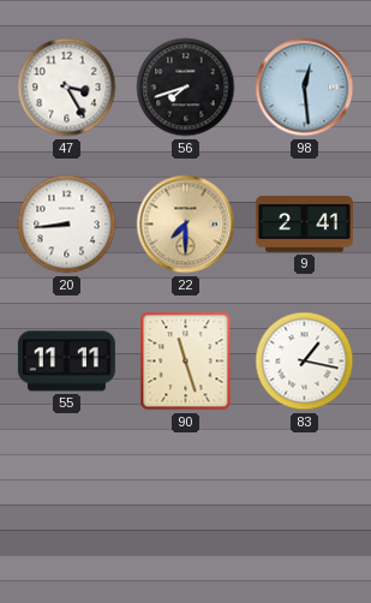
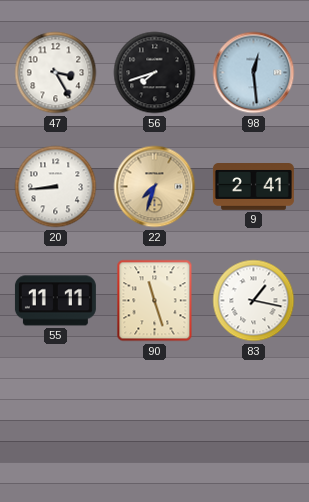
22: 7:30 -> 7:33 (155, 187)
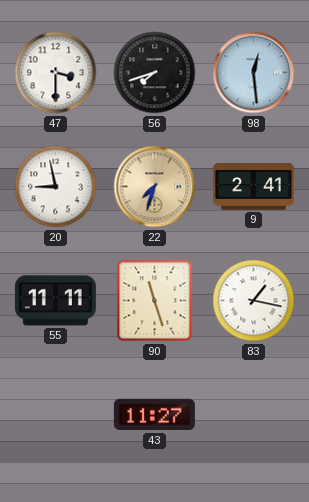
47: 3:25 -> 3:30 (56, 73)
20: 8:44 -> 8:58 (56, 187)
43: none -> 11:27 (154, 415)
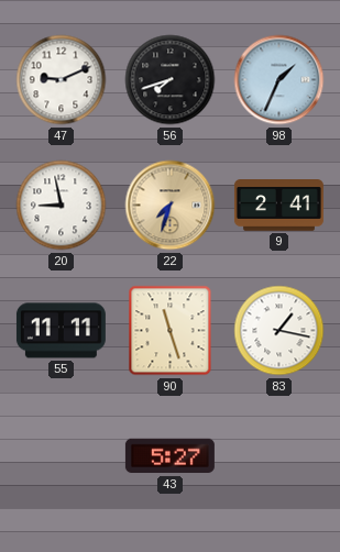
47: 3:30 -> 9:11 (62, 80)
98: 12:29 -> 1:34 (279, 80)
43: 11:27 -> 5:27 (169, 456)
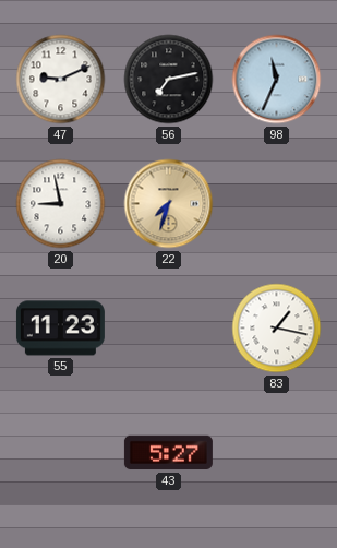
56: 7:42 -> 7:13 (169, 80)
98: 1:34 -> 11:34 (277, 80)
9: 2:41 -> none (278, 206)
55: 11:11 -> 11:23 (60, 329)
90: 11:27 -> none (171, 331)
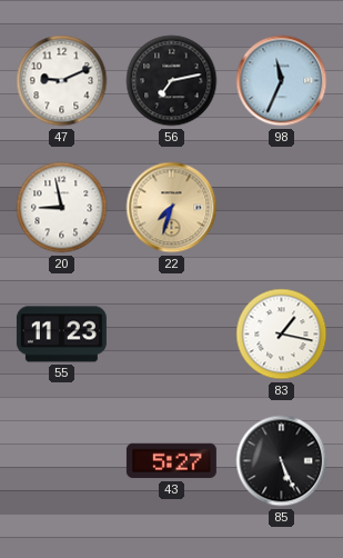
85: none -> 5:26 (282, 461)
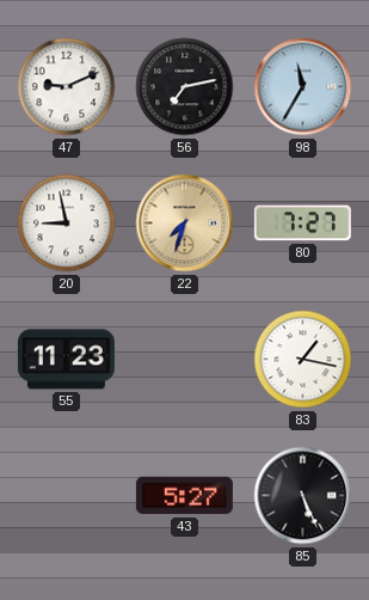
98: 11:34 -> 11:35 (303, 87)
80: none -> 7:27 (302, 224)
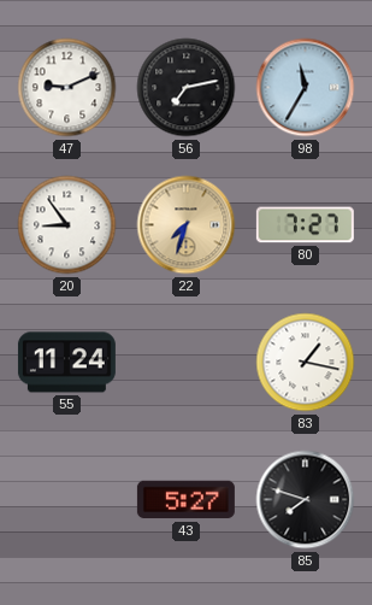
20: 8:58 -> 8:54 (67, 225)
55: 11:23 -> 11:24 (66, 363)
85: 5:26 -> 7:48 (306, 500)
